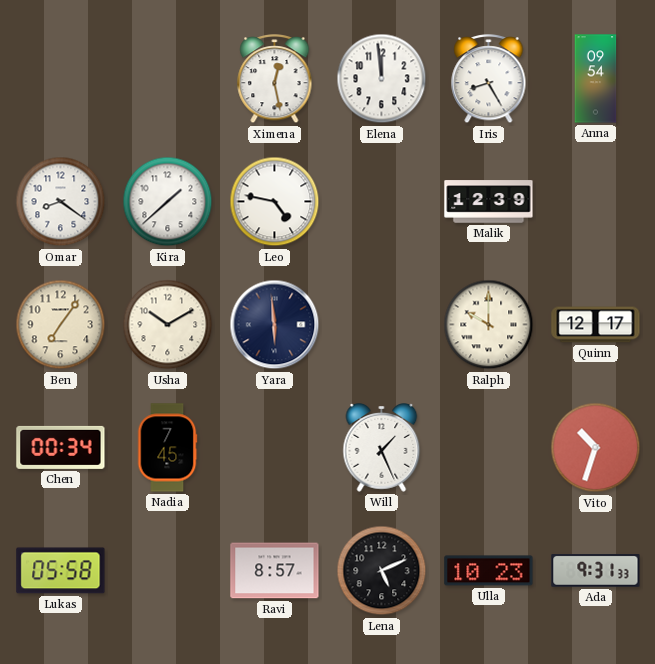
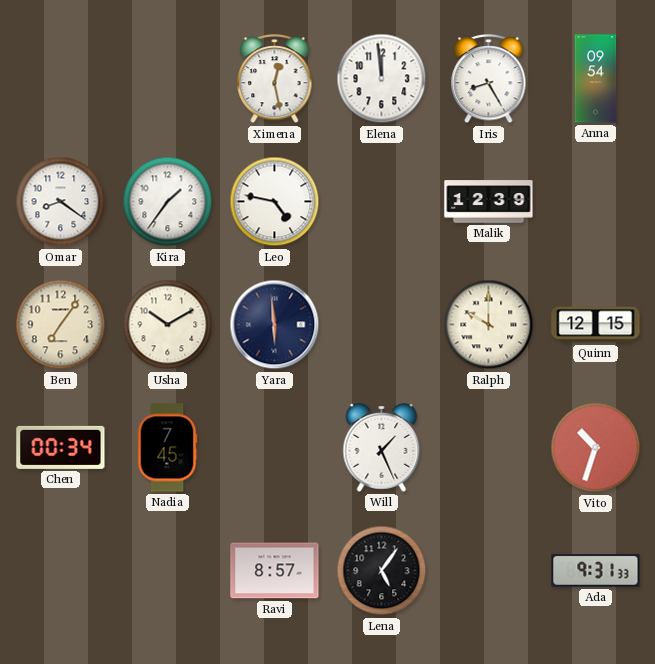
Kira: 1:38 -> 1:36 (168, 202)
Quinn: 12:17 -> 12:15 (596, 325)
Lukas: 05:58 -> none (61, 571)
Lena: 5:11 -> 5:06 (382, 571)
Ulla: 10:23 -> none (489, 571)
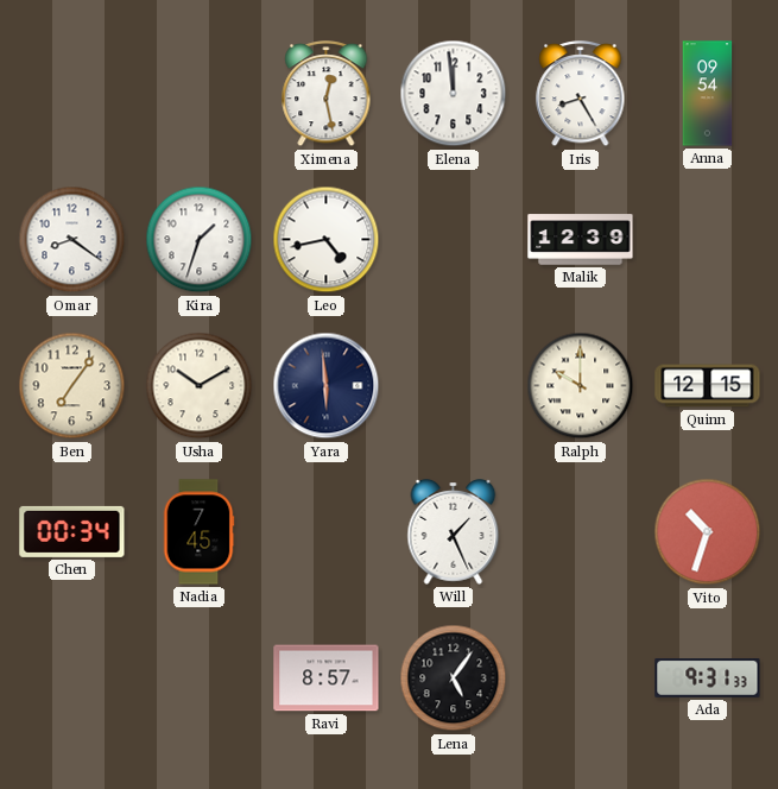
Kira: 1:36 -> 1:33 (200, 240)
Leo: 4:47 -> 4:43 (327, 240)
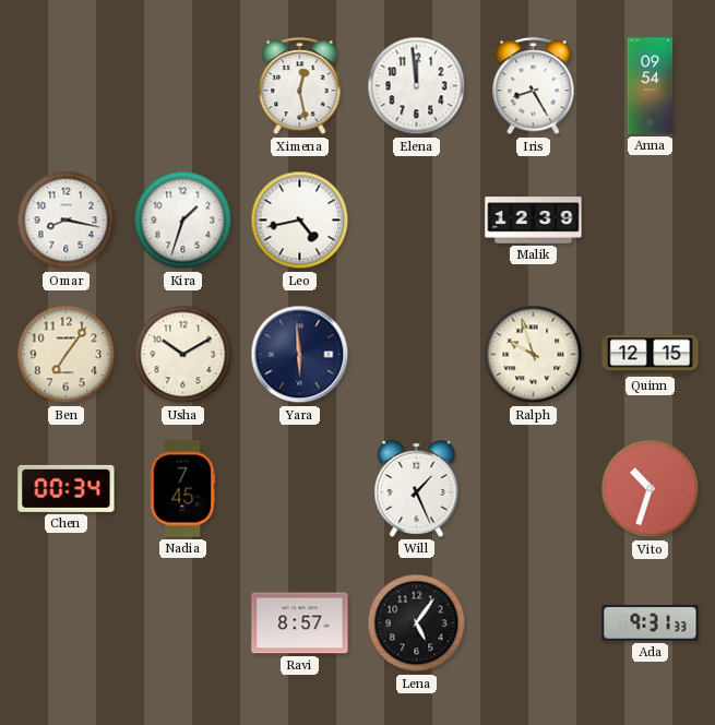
Omar: 8:21 -> 8:17 (67, 221)
Ralph: 10:00 -> 9:57 (534, 355)
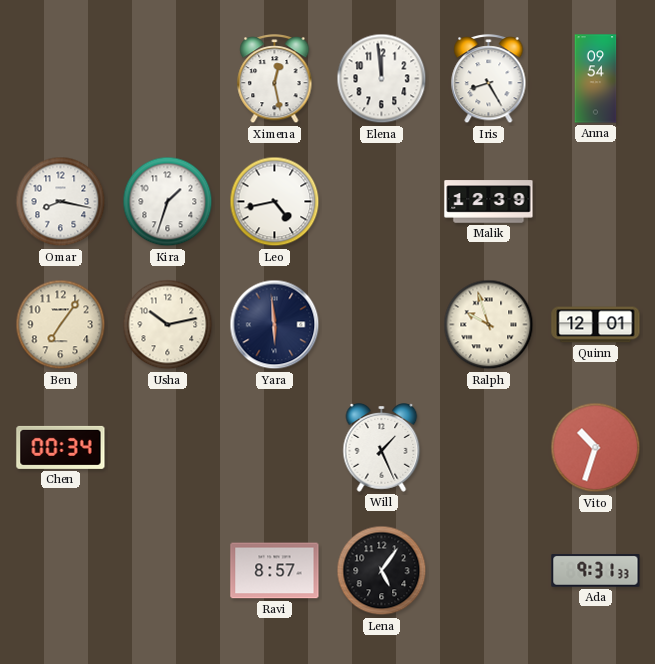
Usha: 10:10 -> 10:13 (168, 325)
Quinn: 12:15 -> 12:01 (596, 325)
Nadia: 7:45 -> none (182, 489)
